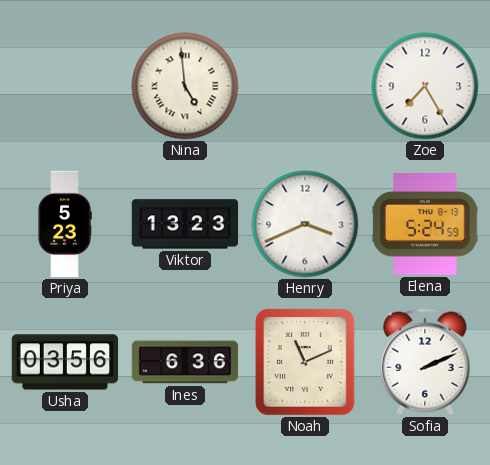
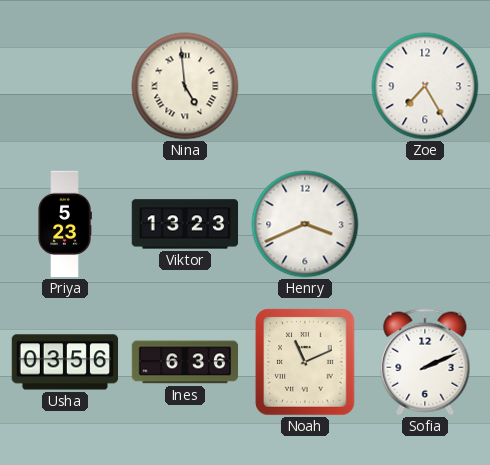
Elena: 5:24 -> none (425, 224)
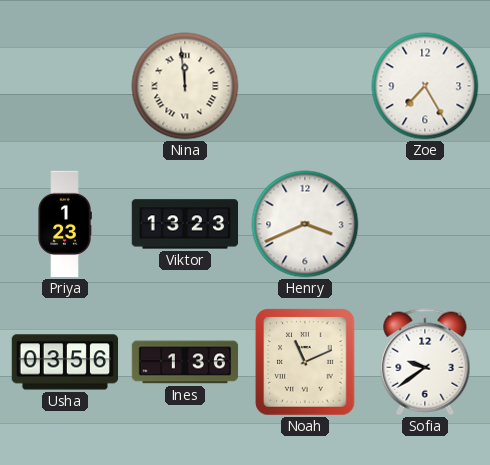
Nina: 4:59 -> 11:59 (185, 86)
Priya: 5:23 -> 1:23 (65, 224)
Ines: 6:36 -> 1:36 (185, 362)
Sofia: 2:11 -> 9:39 (425, 362)
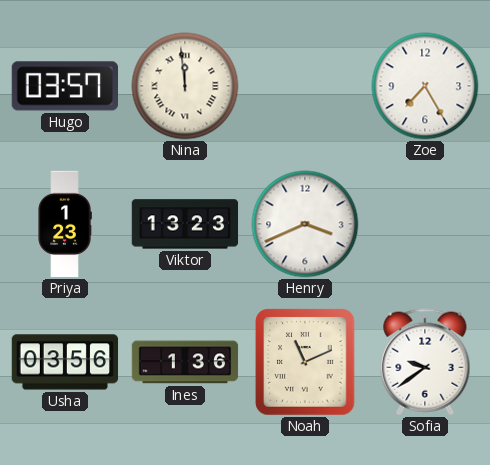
Hugo: none -> 03:57 (64, 86)
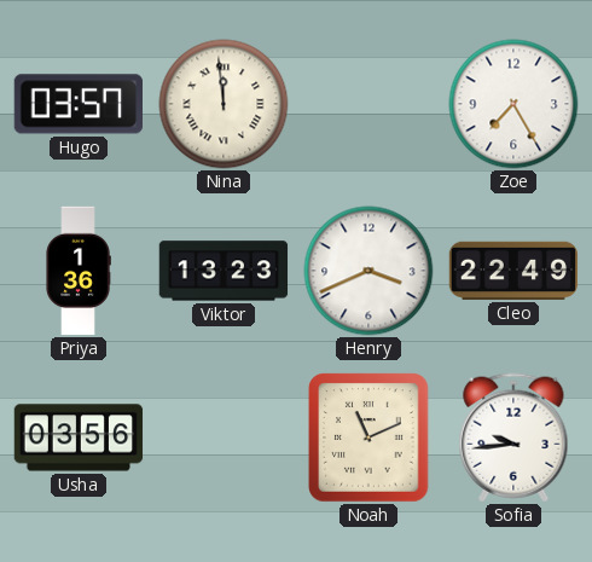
Priya: 1:23 -> 1:36 (79, 271)
Cleo: none -> 22:49 (513, 271)
Ines: 1:36 -> none (185, 362)
Sofia: 9:39 -> 9:44 (513, 438)
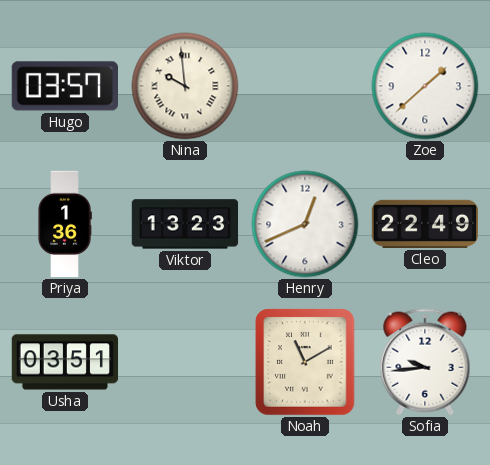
Nina: 11:59 -> 9:59 (185, 86)
Zoe: 7:25 -> 1:38 (425, 86)
Henry: 3:41 -> 12:41 (305, 224)
Usha: 03:56 -> 03:51 (65, 362)
Noah: 11:11 -> 11:10 (305, 362)
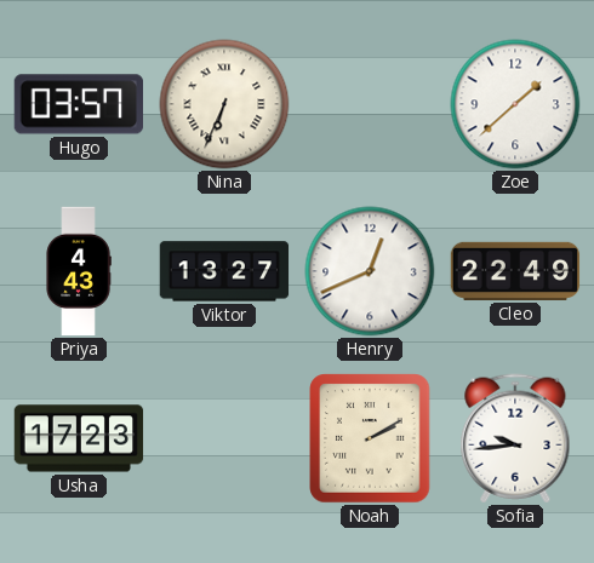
Nina: 9:59 -> 6:34 (224, 104)
Priya: 1:36 -> 4:43 (79, 271)
Viktor: 13:23 -> 13:27 (224, 271)
Usha: 03:51 -> 17:23 (79, 438)
Noah: 11:10 -> 2:10 (370, 438)
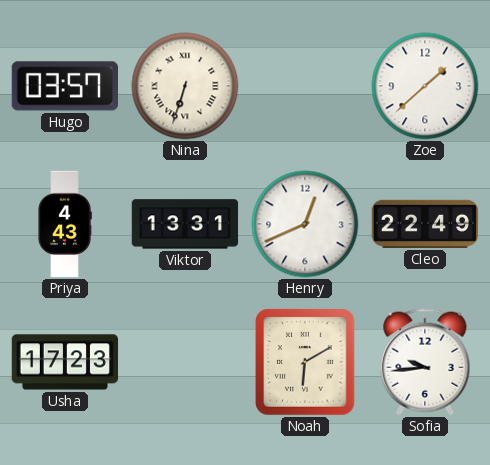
Nina: 6:34 -> 6:33 (185, 86)
Viktor: 13:27 -> 13:31 (185, 224)
Noah: 2:10 -> 6:10 (305, 362)
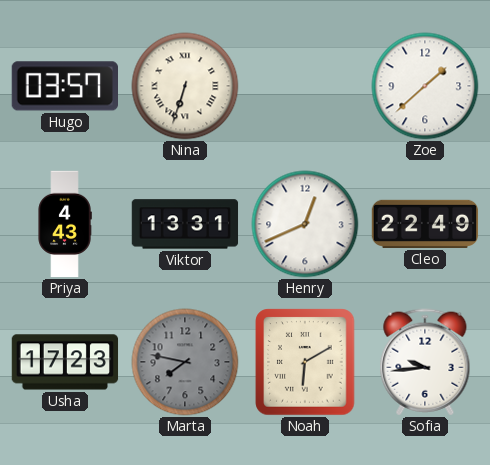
Marta: none -> 7:47 (185, 362)
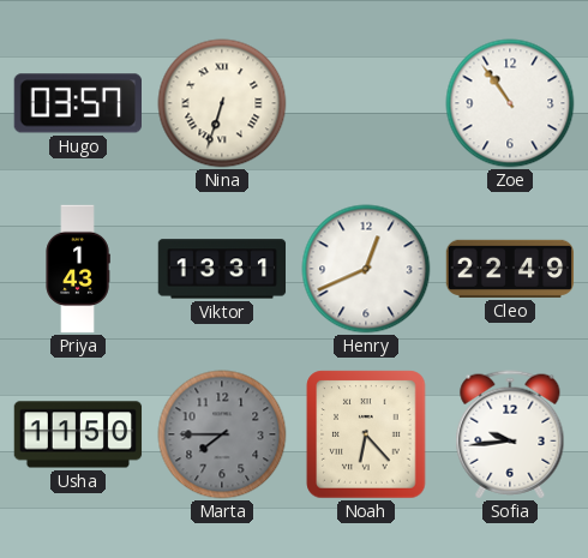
Zoe: 1:38 -> 10:54 (510, 103)
Priya: 4:43 -> 1:43 (78, 269)
Usha: 17:23 -> 11:50 (78, 434)
Marta: 7:47 -> 7:45 (222, 434)
Noah: 6:10 -> 6:23 (366, 434)
